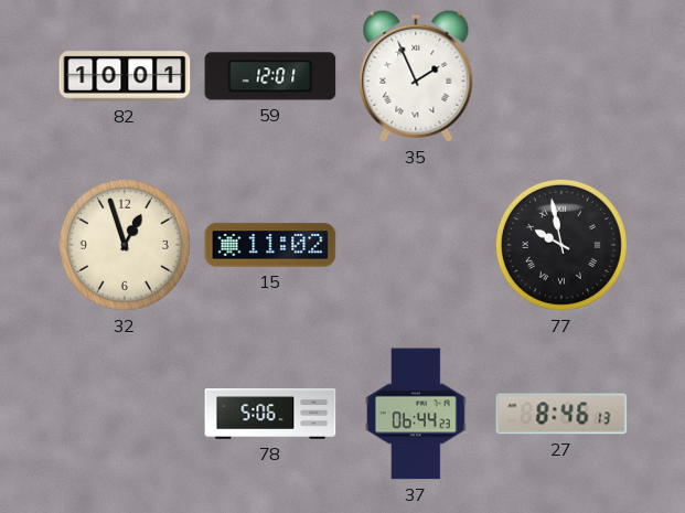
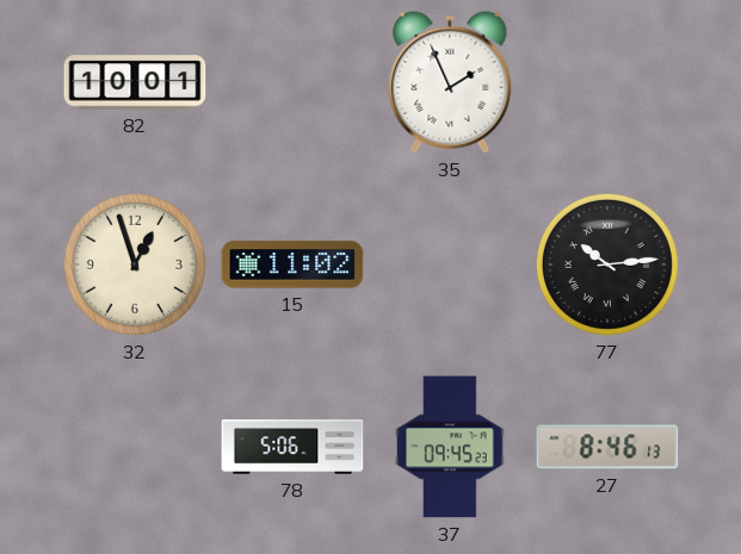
59: 12:01 -> none (270, 76)
77: 9:58 -> 10:14 (607, 264)
37: 06:44 -> 09:45 (450, 447)
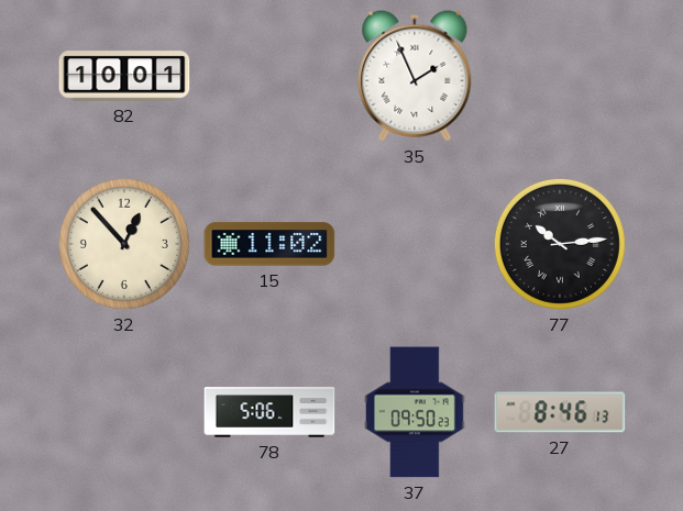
32: 12:57 -> 12:53 (124, 244)
37: 09:45 -> 09:50 (415, 412)
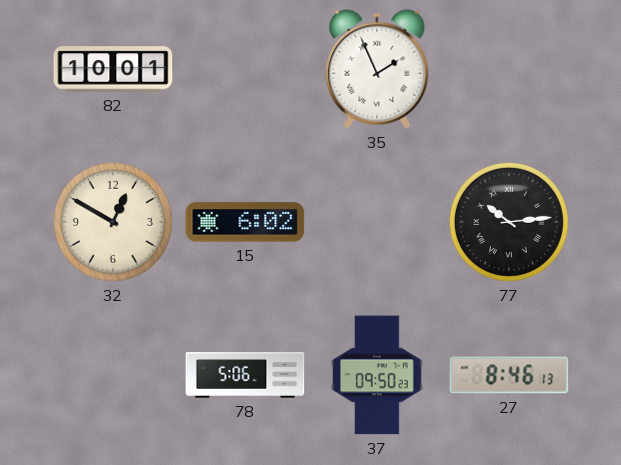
32: 12:53 -> 12:50 (113, 222)
15: 11:02 -> 6:02 (245, 222)
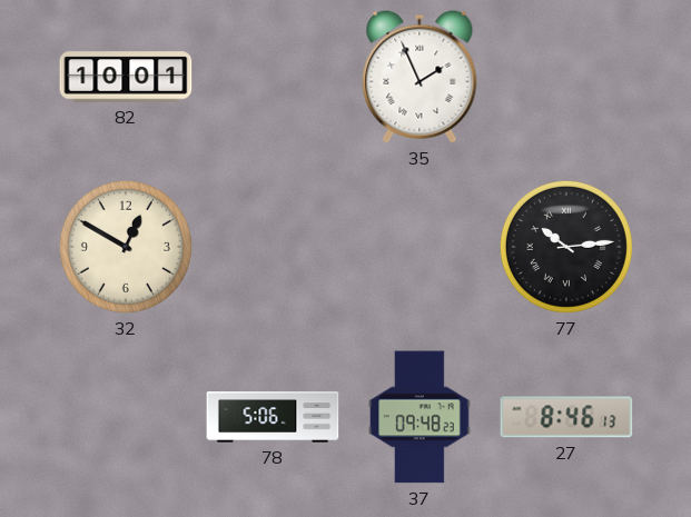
15: 6:02 -> none (245, 222)
37: 09:50 -> 09:48 (419, 417)
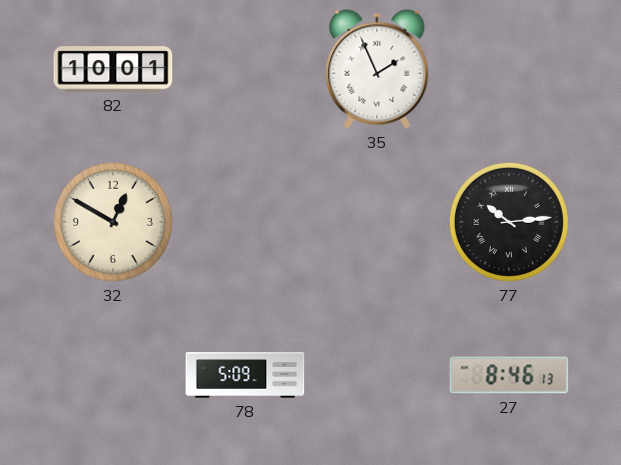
78: 5:06 -> 5:09 (245, 375)
37: 09:48 -> none (419, 417)
